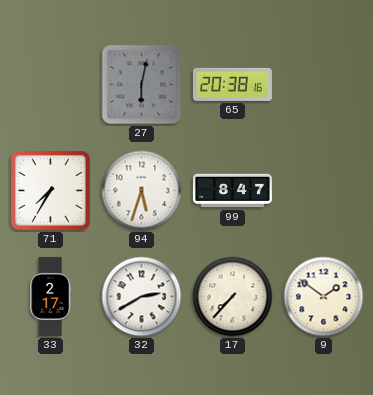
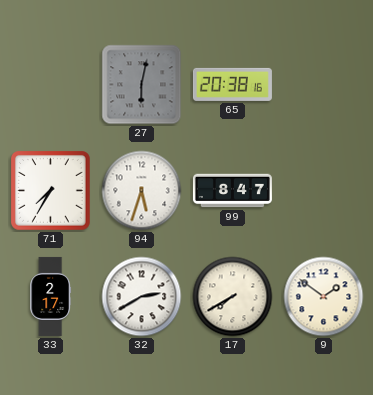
17: 7:37 -> 7:40 (233, 297)
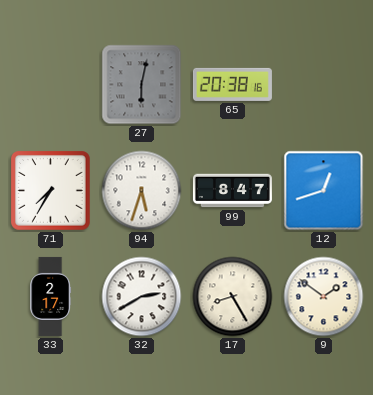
12: none -> 12:42 (324, 191)
17: 7:40 -> 8:25 (233, 297)
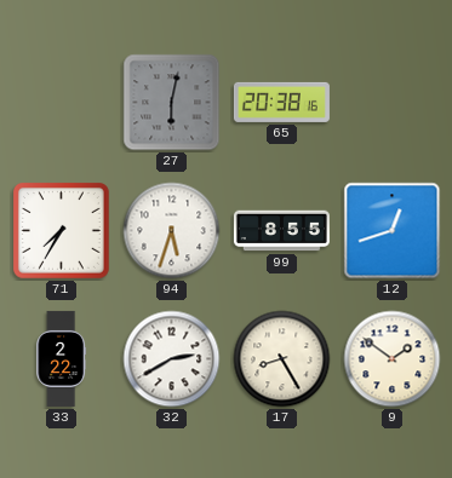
99: 8:47 -> 8:55 (281, 231)
33: 2:17 -> 2:22 (62, 358)
